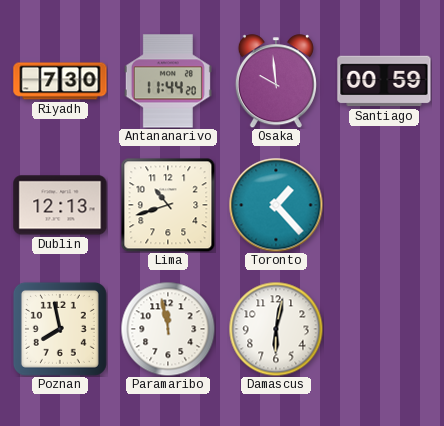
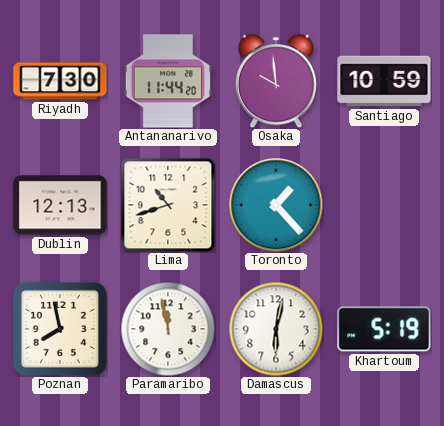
Santiago: 00:59 -> 10:59 (384, 81)
Khartoum: none -> 5:19 (384, 329)
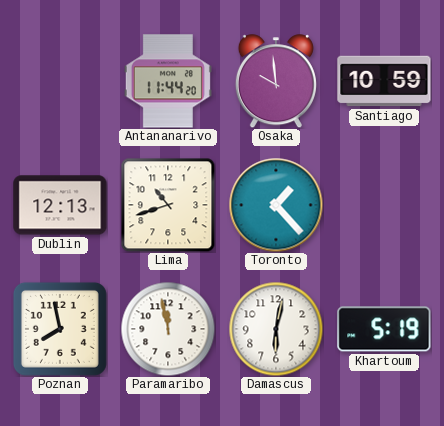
Riyadh: 7:30 -> none (60, 81)
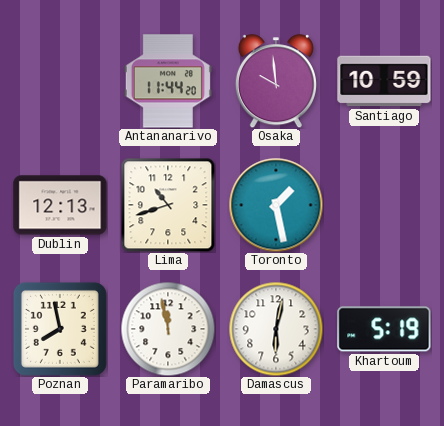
Toronto: 1:23 -> 1:28 (276, 205)
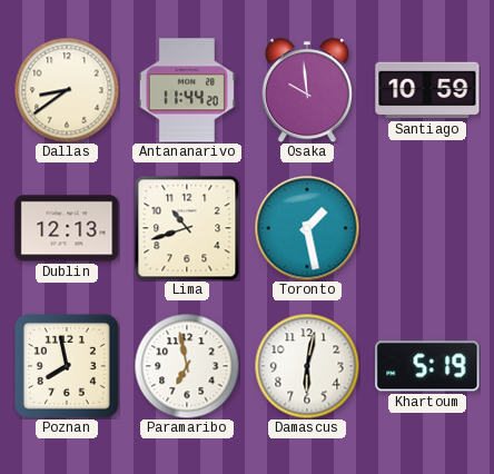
Dallas: none -> 8:39 (67, 90)
Paramaribo: 11:58 -> 6:58 (187, 366)
